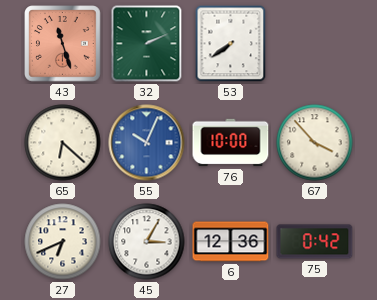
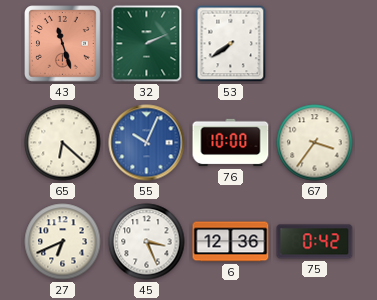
67: 3:53 -> 3:36 (315, 143)
45: 3:05 -> 3:26 (147, 242)
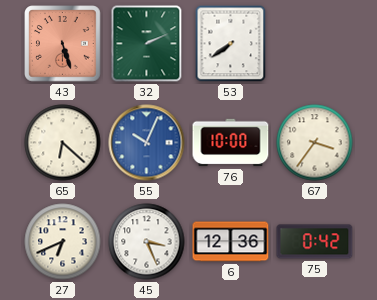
43: 11:27 -> 5:27 (63, 44)
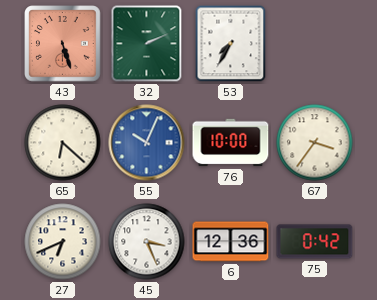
53: 7:39 -> 7:35 (231, 44)
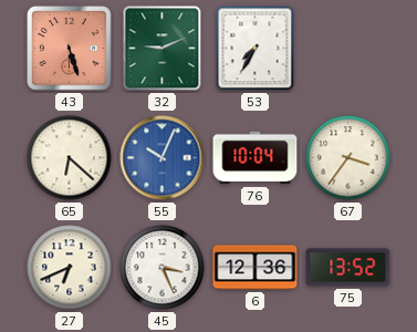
32: 2:11 -> 9:11 (163, 49)
76: 10:00 -> 10:04 (256, 158)
75: 0:42 -> 13:52 (348, 268)
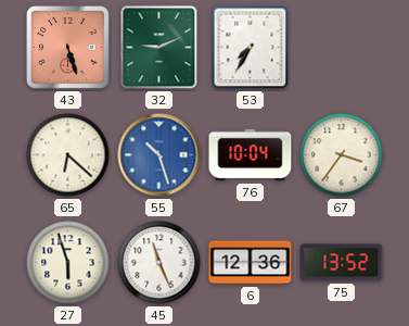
55: 10:04 -> 10:27 (159, 155)
27: 6:41 -> 5:57 (68, 263)
45: 3:26 -> 11:26 (159, 263)
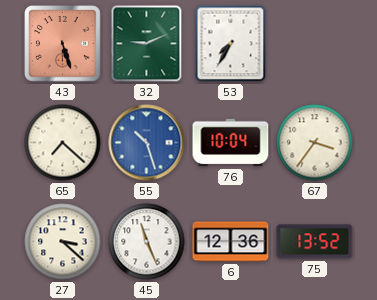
65: 6:22 -> 7:22 (63, 143)
27: 5:57 -> 3:22 (63, 242)
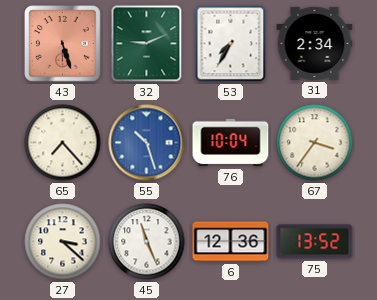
31: none -> 2:34 (315, 43)
65: 7:22 -> 7:23 (63, 143)
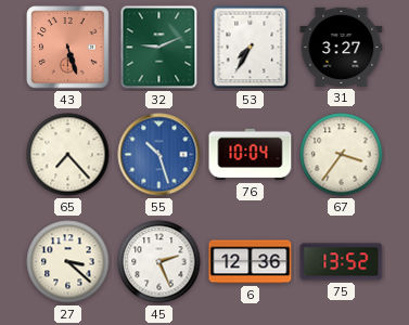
31: 2:34 -> 3:27 (342, 47)
45: 11:26 -> 2:26 (159, 262)
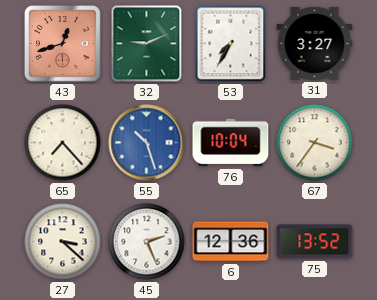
43: 5:27 -> 12:42 (63, 44)
